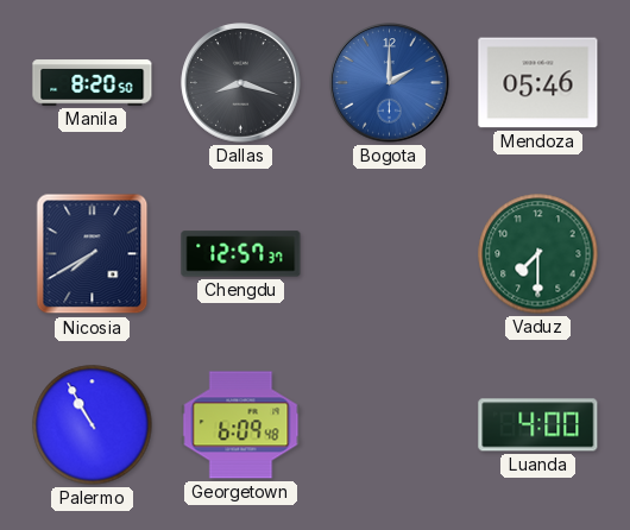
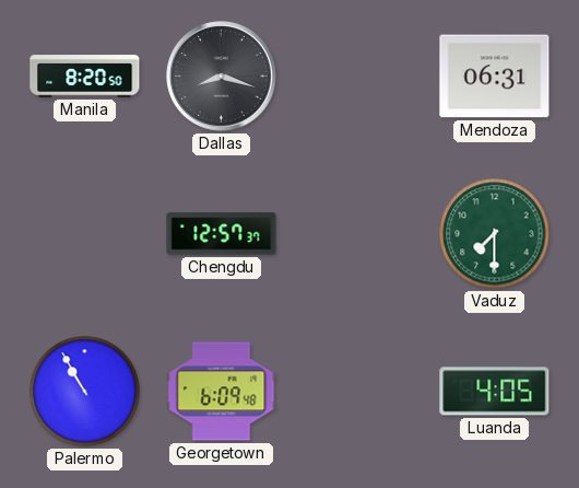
Bogota: 2:00 -> none (390, 83)
Mendoza: 05:46 -> 06:31 (495, 77)
Nicosia: 7:40 -> none (93, 254)
Luanda: 4:00 -> 4:05 (495, 392)
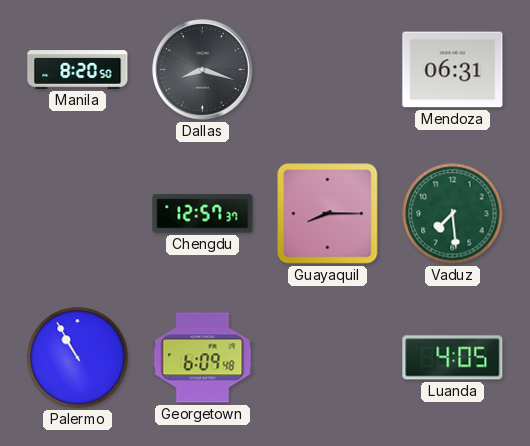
Guayaquil: none -> 8:15 (328, 214)
Vaduz: 7:30 -> 7:29 (453, 214)
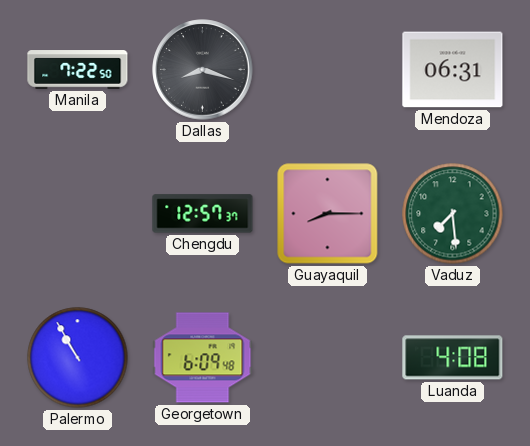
Manila: 8:20 -> 7:22 (78, 70)
Luanda: 4:05 -> 4:08 (453, 358)
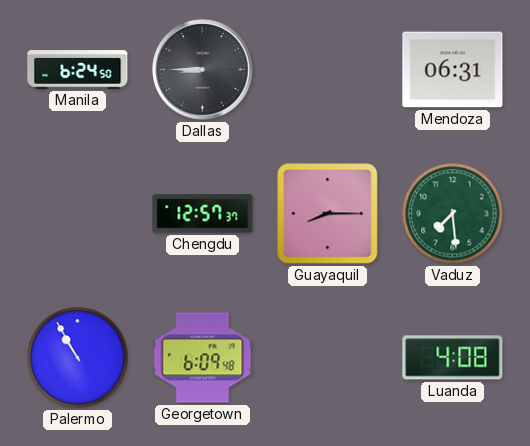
Manila: 7:22 -> 6:24 (78, 70)
Dallas: 8:18 -> 8:45 (203, 70)
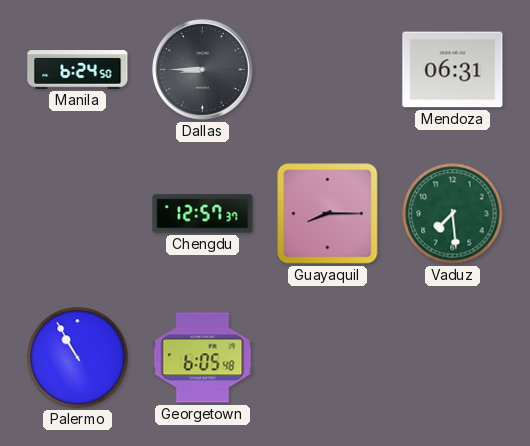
Georgetown: 6:09 -> 6:05 (203, 358)
Luanda: 4:08 -> none (453, 358)
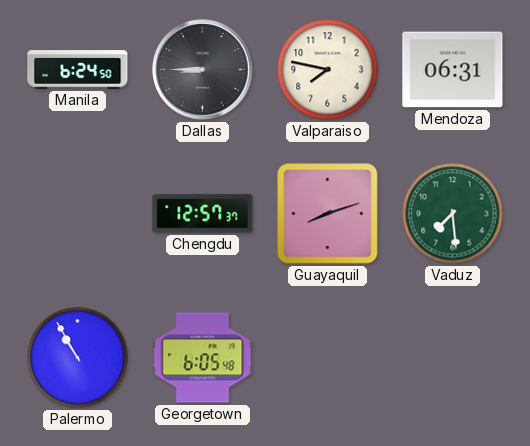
Valparaiso: none -> 7:47 (328, 70)
Guayaquil: 8:15 -> 8:12 (328, 214)
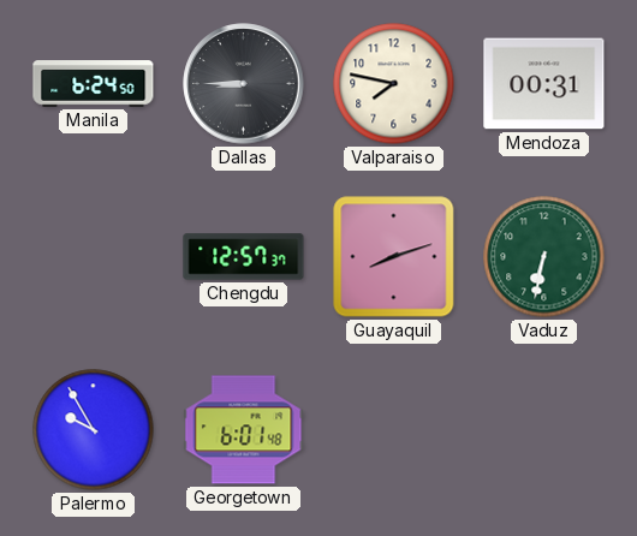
Mendoza: 06:31 -> 00:31 (544, 84)
Vaduz: 7:29 -> 6:32 (544, 257)
Palermo: 10:55 -> 9:55 (94, 430)
Georgetown: 6:05 -> 6:01 (244, 430)
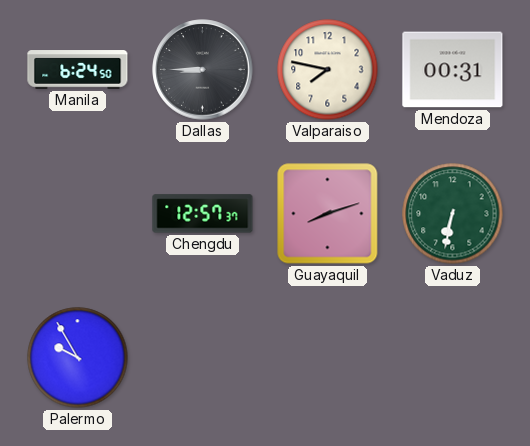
Georgetown: 6:01 -> none (244, 430)
